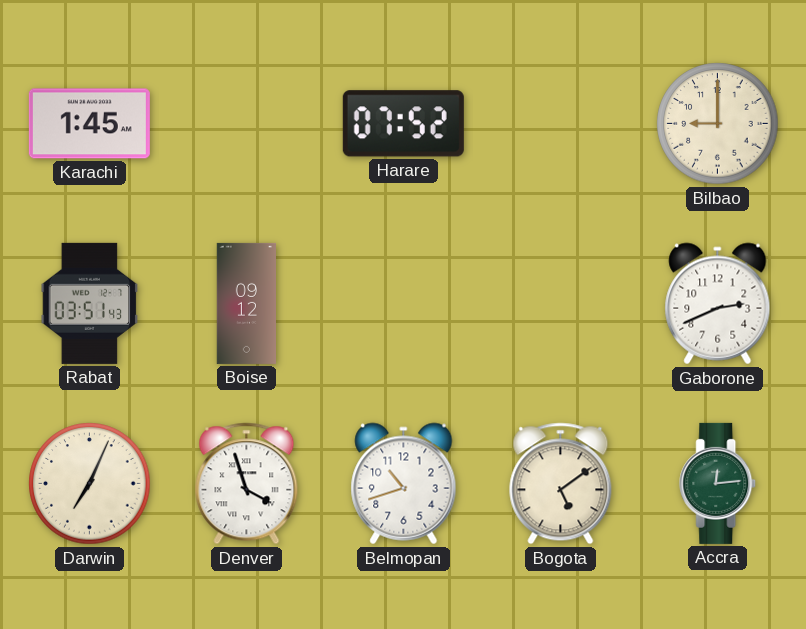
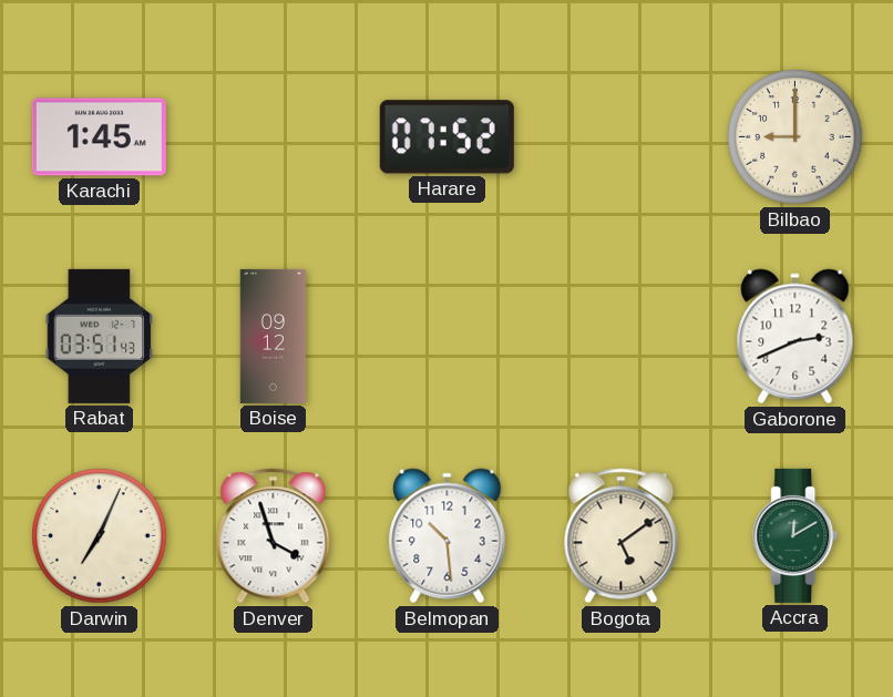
Belmopan: 10:42 -> 10:29 (448, 536)
Accra: 12:14 -> 12:10 (796, 535)
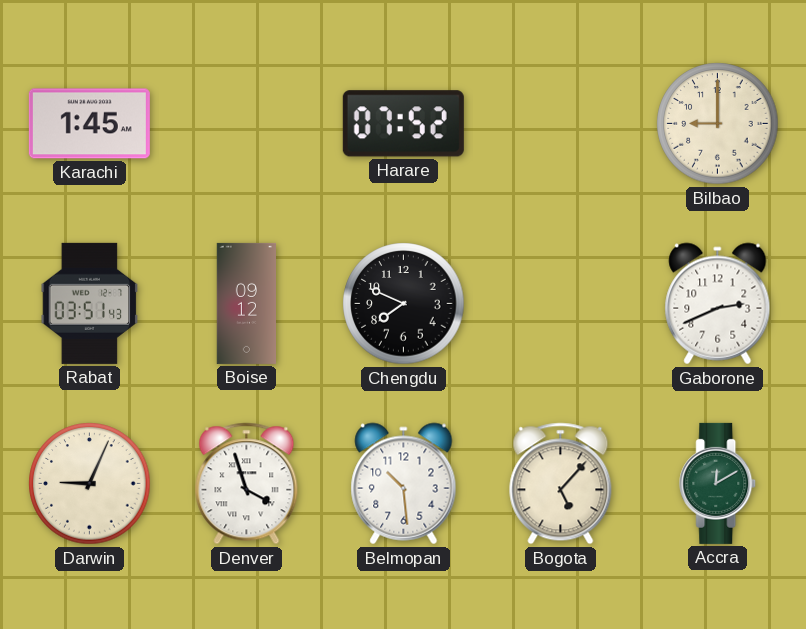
Chengdu: none -> 7:49 (404, 304)
Darwin: 7:04 -> 9:04 (90, 484)
Bogota: 5:09 -> 5:07 (561, 484)
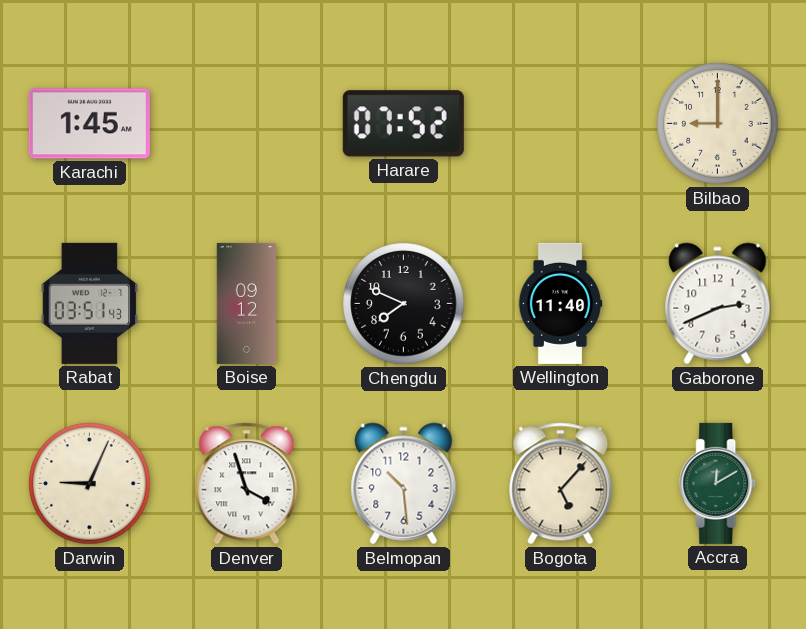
Wellington: none -> 11:40 (560, 303)
